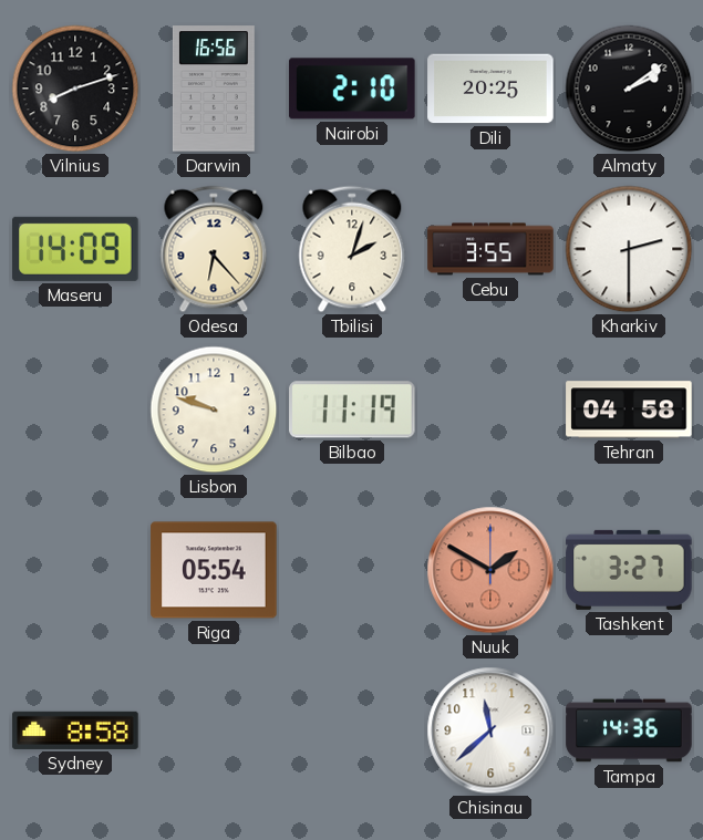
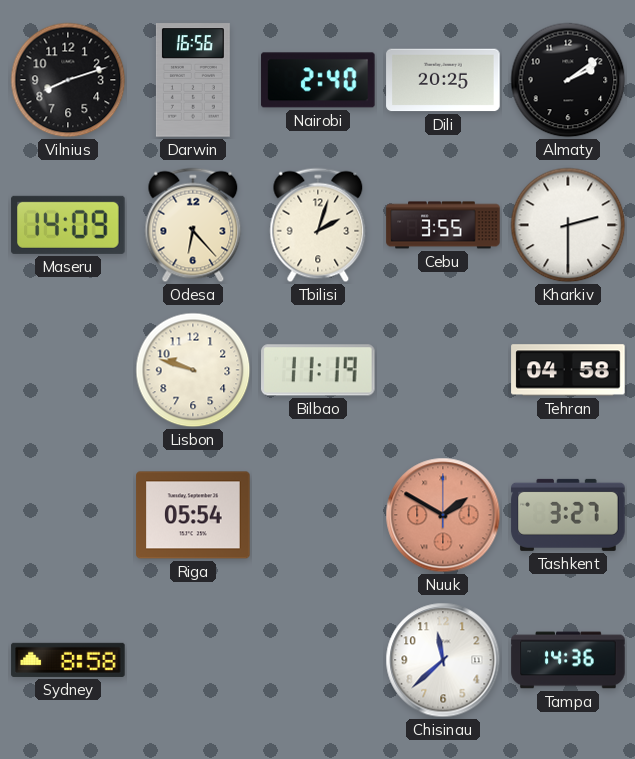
Nairobi: 2:10 -> 2:40 (318, 80)
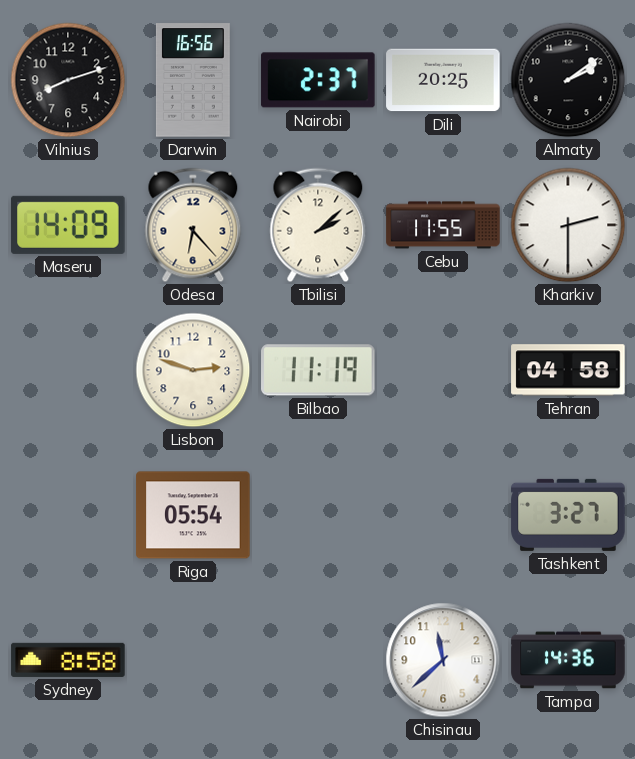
Nairobi: 2:40 -> 2:37 (318, 80)
Tbilisi: 2:03 -> 2:08 (318, 225)
Cebu: 3:55 -> 11:55 (443, 225)
Lisbon: 9:48 -> 2:48 (193, 370)
Nuuk: 1:50 -> none (443, 515)
